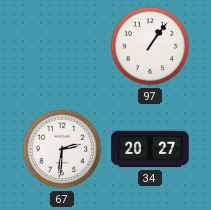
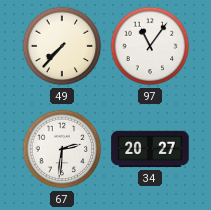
49: none -> 7:37 (62, 46)
97: 1:06 -> 11:06 (150, 46)
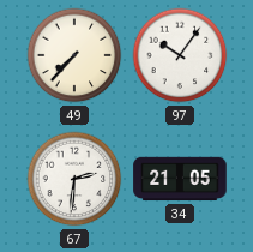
97: 11:06 -> 10:06 (180, 55)
34: 20:27 -> 21:05 (180, 179)
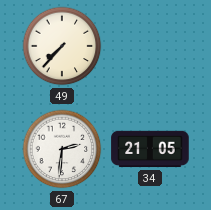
97: 10:06 -> none (180, 55)
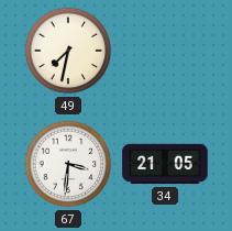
49: 7:37 -> 7:32 (68, 51)
67: 2:31 -> 3:31 (68, 164)
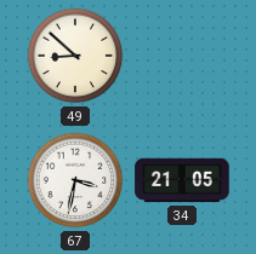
49: 7:32 -> 8:52 (75, 56)
67: 3:31 -> 3:32 (75, 180)
